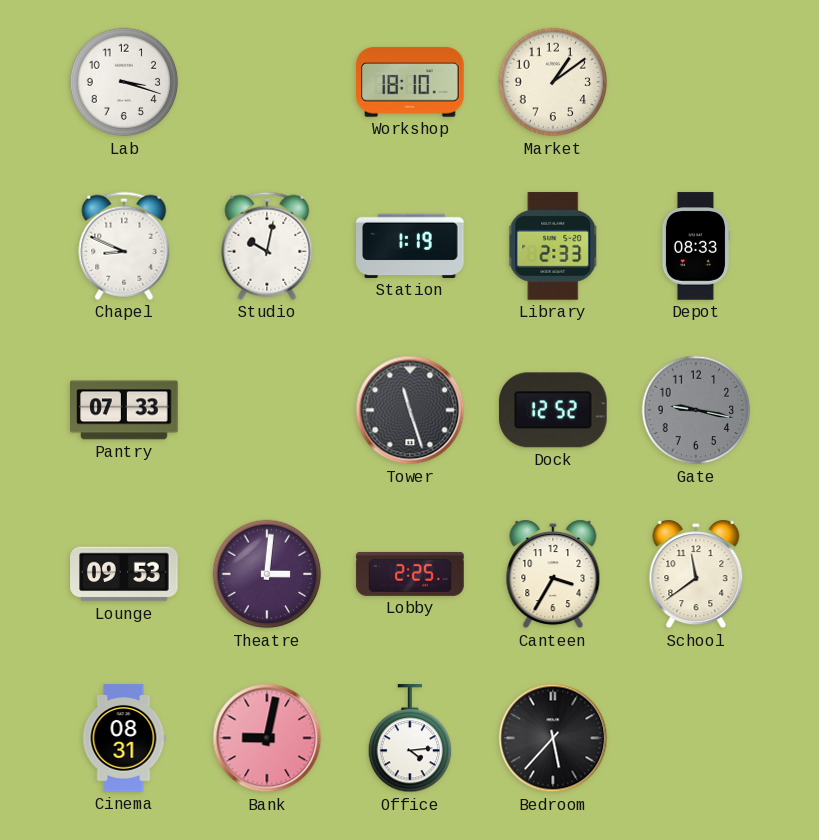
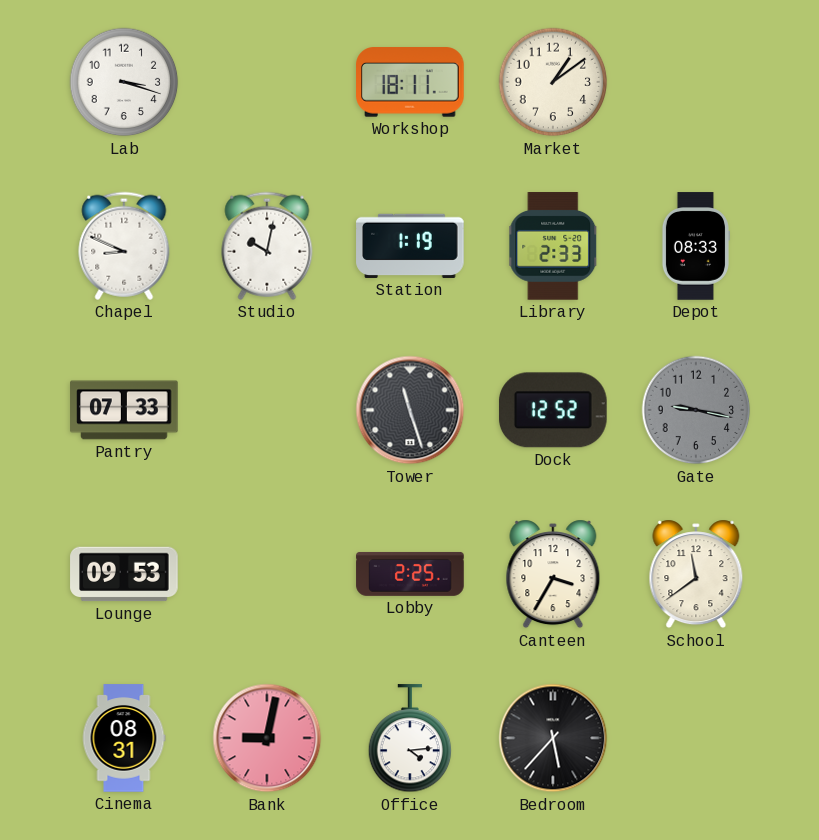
Workshop: 18:10 -> 18:11 (410, 82)
Theatre: 3:01 -> none (267, 574)
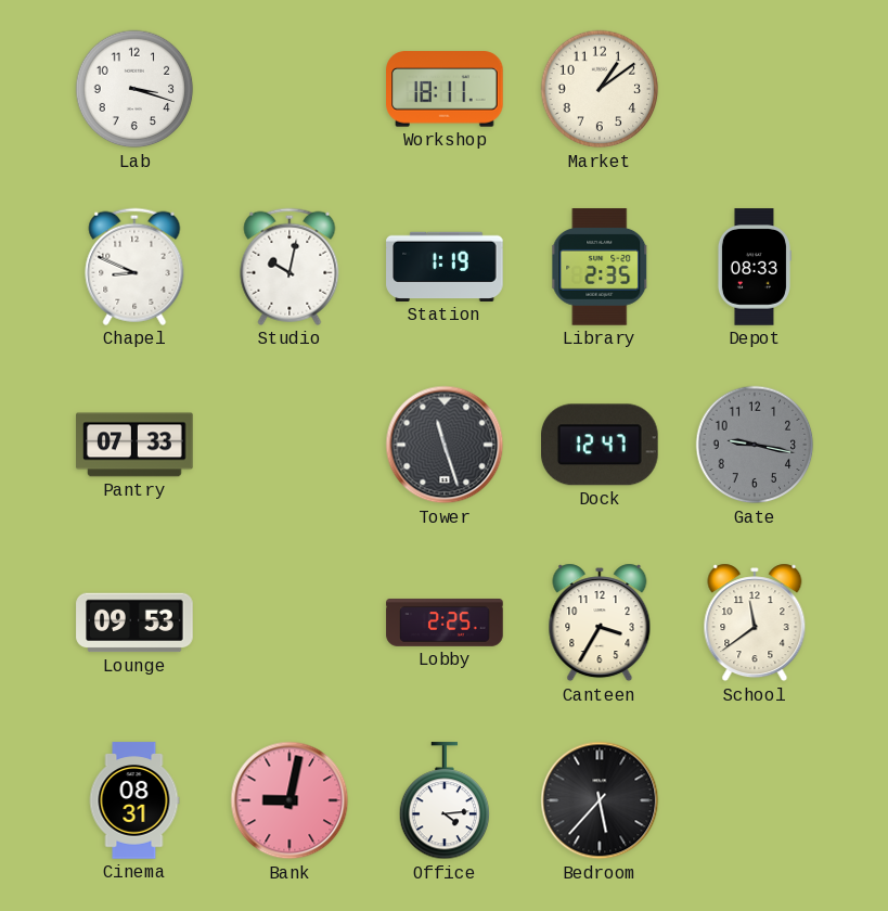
Library: 2:33 -> 2:35 (600, 267)
Dock: 12:52 -> 12:47 (600, 445)
